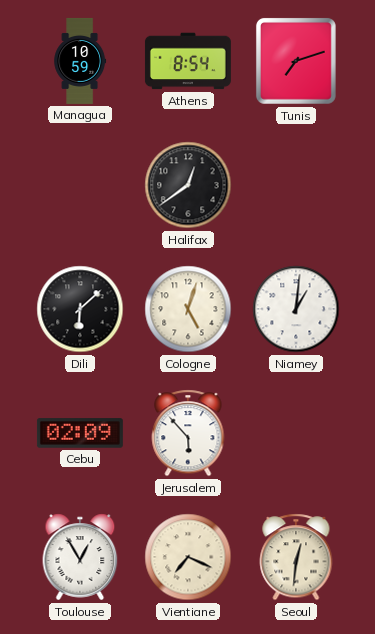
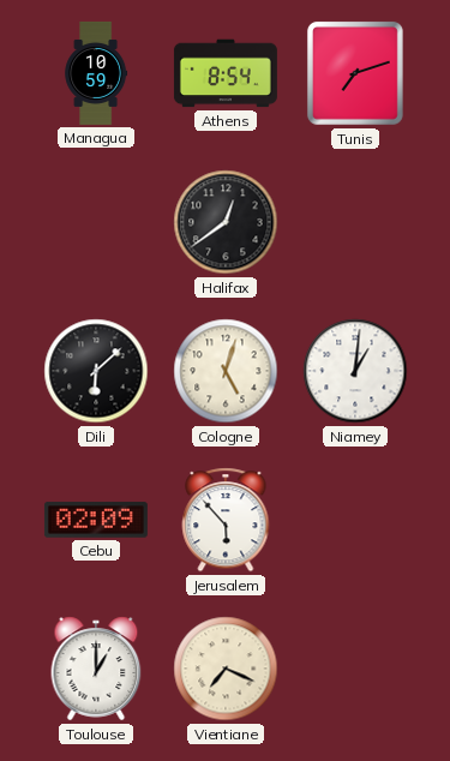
Toulouse: 12:55 -> 1:00 (96, 669)
Seoul: 12:31 -> none (296, 557)
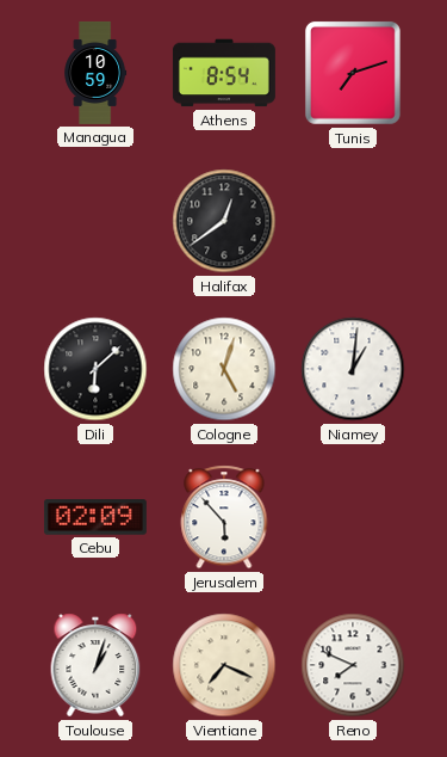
Toulouse: 1:00 -> 1:03 (95, 665)
Reno: none -> 7:49 (353, 665)
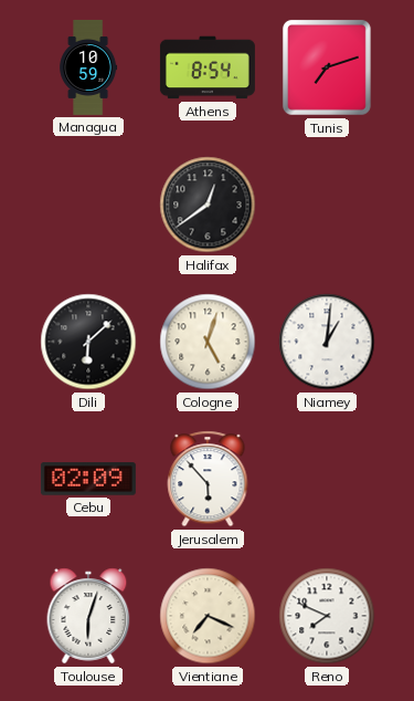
Toulouse: 1:03 -> 6:03 (88, 616)
